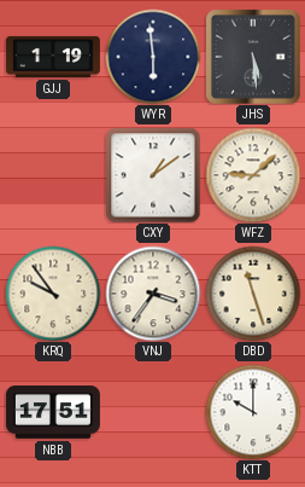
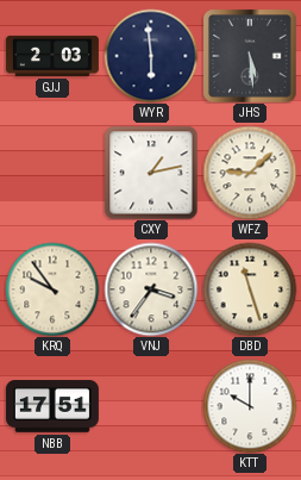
GJJ: 1:19 -> 2:03 (52, 56)
CXY: 1:09 -> 1:13 (151, 173)
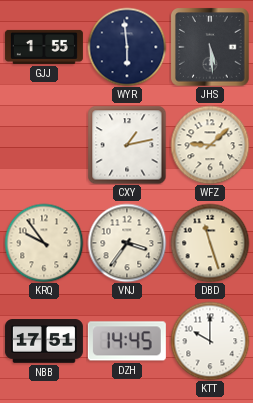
GJJ: 2:03 -> 1:55 (44, 47)
DZH: none -> 14:45 (127, 341)
